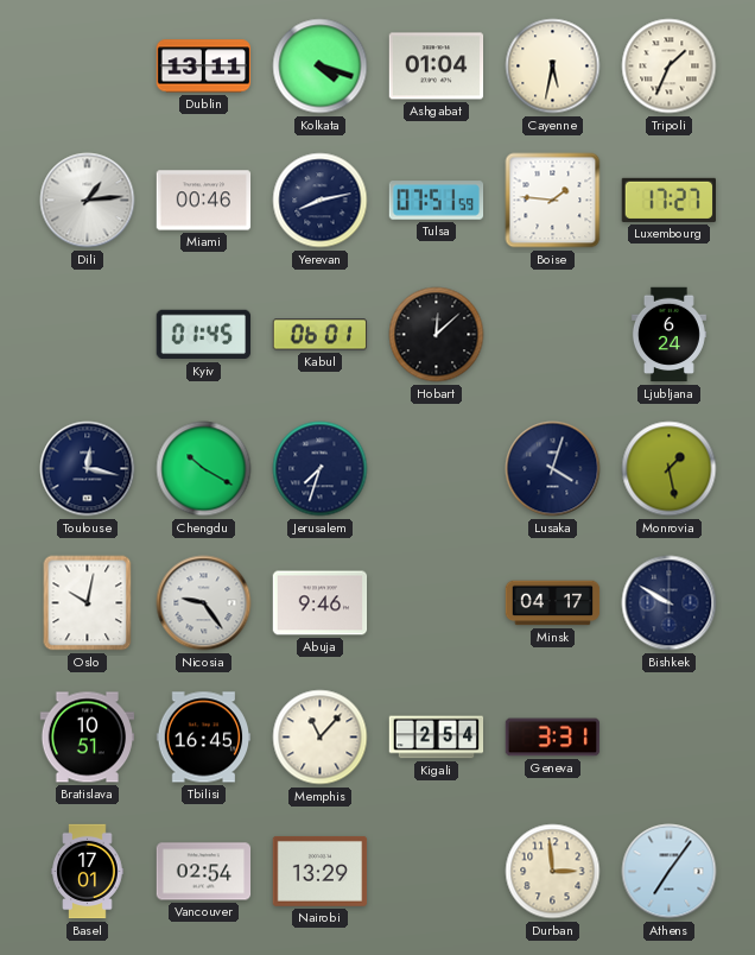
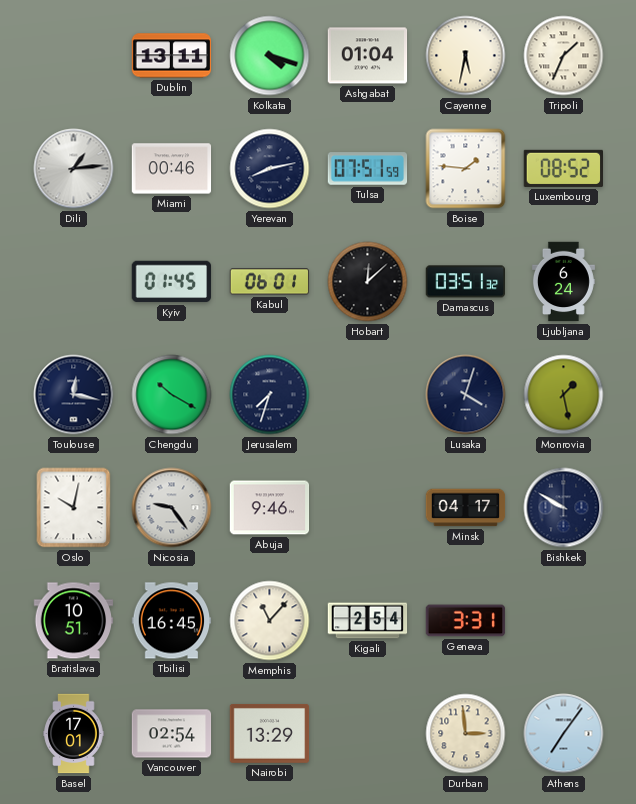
Luxembourg: 17:27 -> 08:52 (563, 168)
Damascus: none -> 03:51 (465, 282)
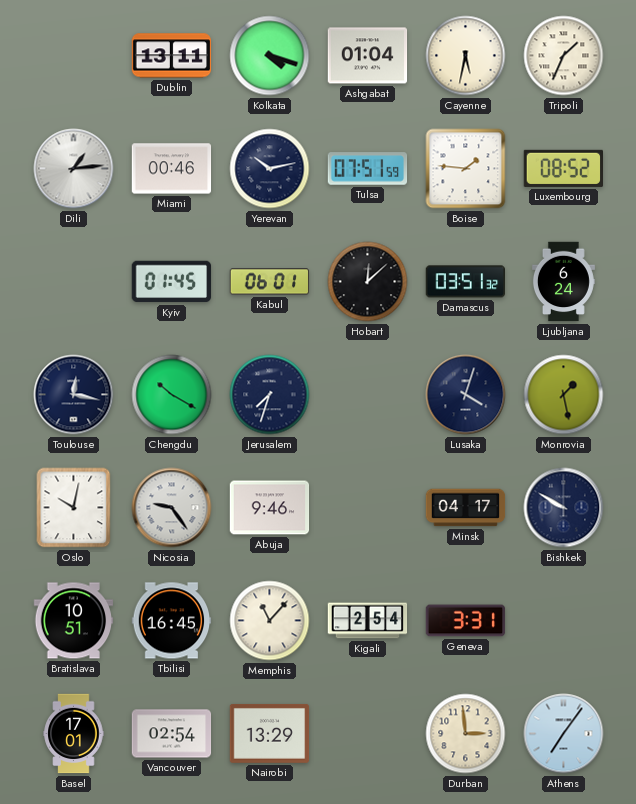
Yerevan: 8:13 -> 10:13 (270, 169)
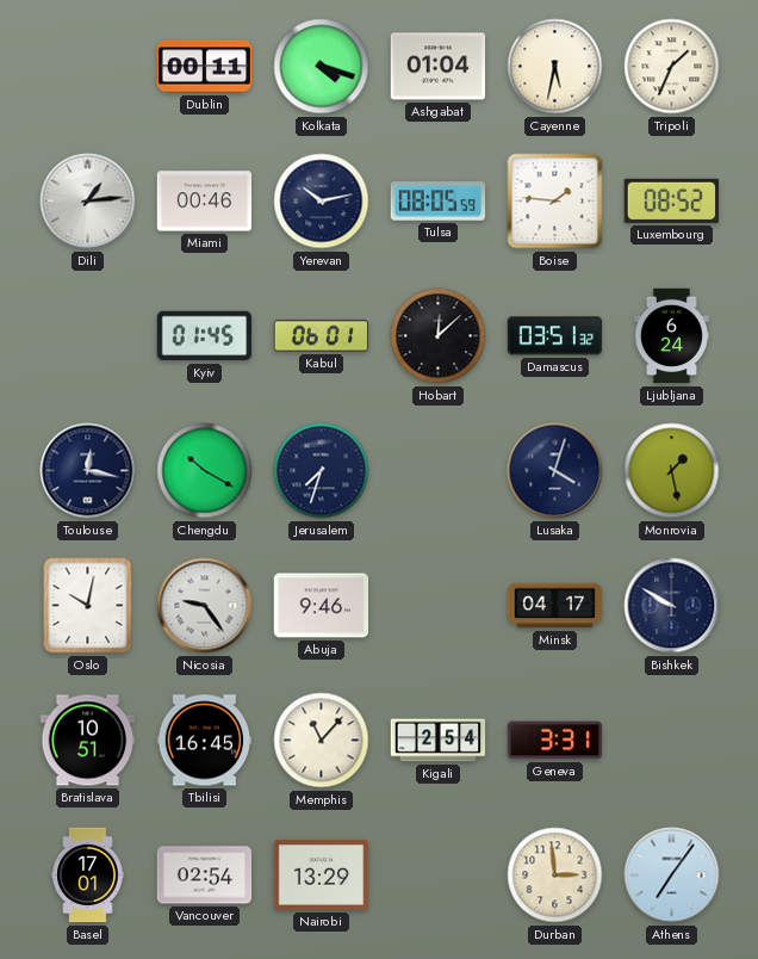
Dublin: 13:11 -> 00:11 (205, 67)
Tulsa: 07:51 -> 08:05 (439, 202)
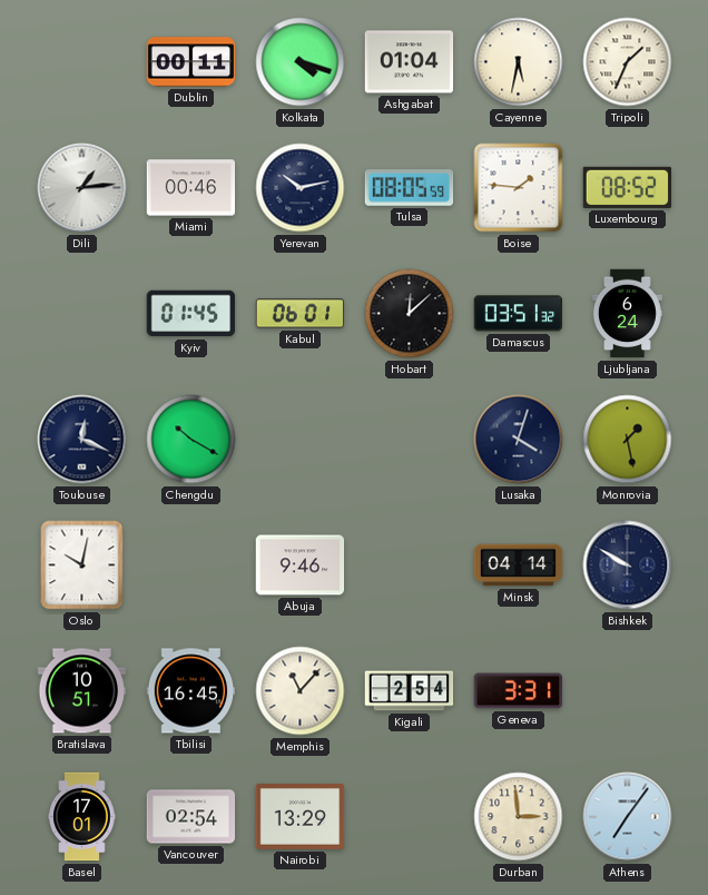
Toulouse: 12:17 -> 12:19 (82, 440)
Jerusalem: 7:33 -> none (322, 471)
Nicosia: 9:24 -> none (205, 606)
Minsk: 04:17 -> 04:14 (519, 565)
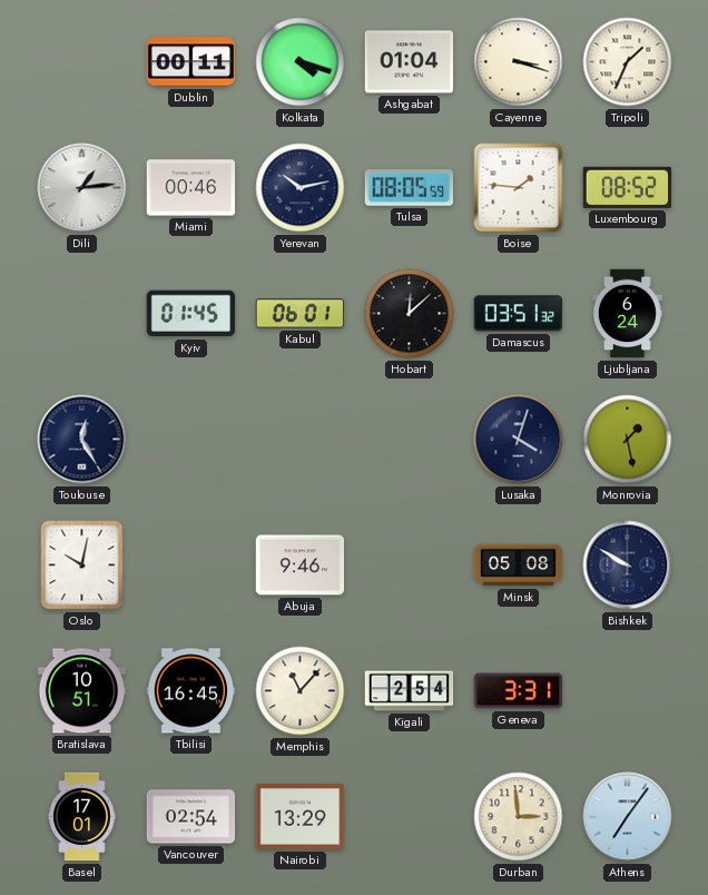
Cayenne: 5:32 -> 3:18 (519, 62)
Toulouse: 12:19 -> 12:25 (82, 440)
Chengdu: 10:20 -> none (191, 440)
Minsk: 04:14 -> 05:08 (519, 565)
